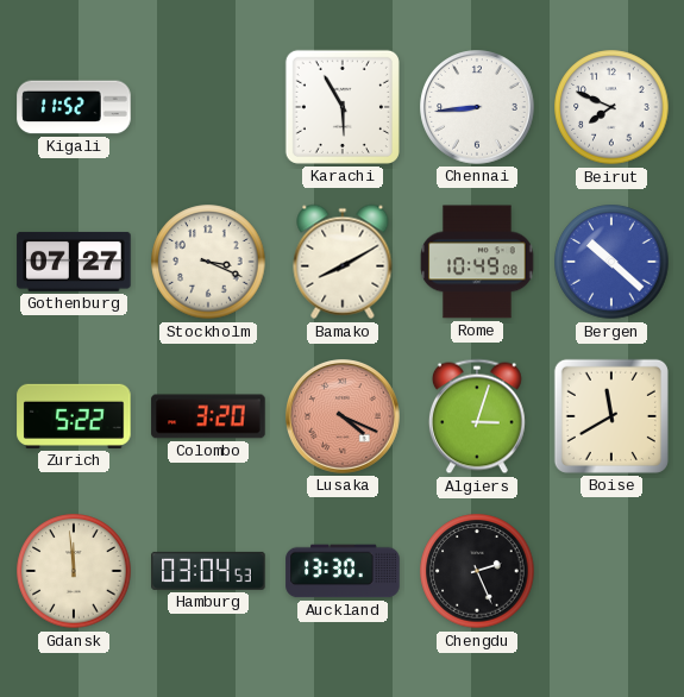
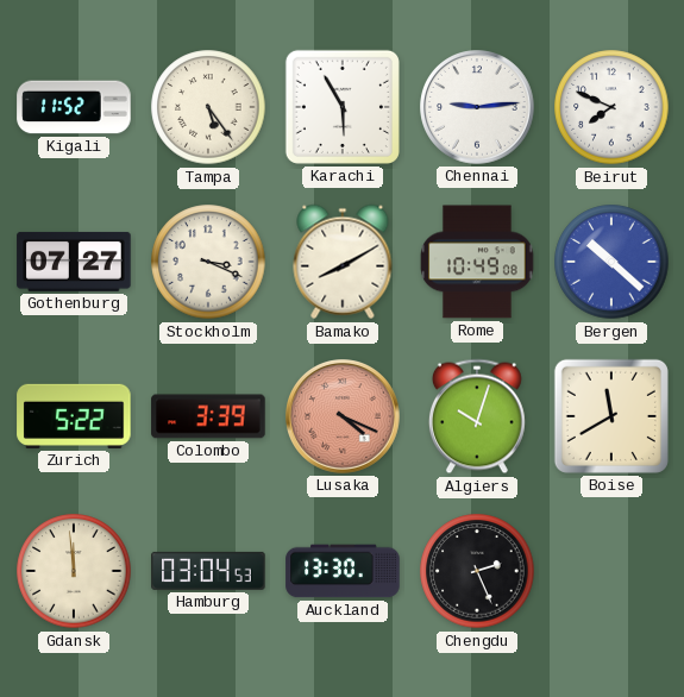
Tampa: none -> 5:24 (208, 107)
Chennai: 8:44 -> 9:14 (477, 107)
Colombo: 3:20 -> 3:39 (208, 416)
Algiers: 3:03 -> 10:03 (477, 416)
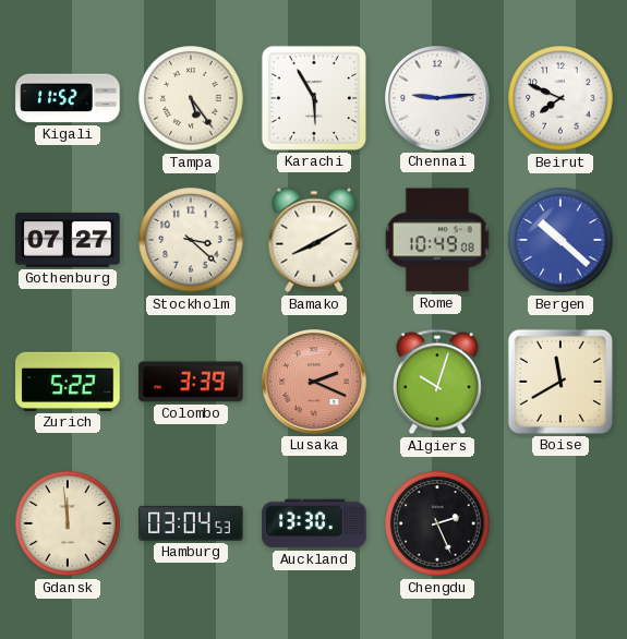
Stockholm: 3:19 -> 3:22 (191, 240)
Lusaka: 4:19 -> 2:19 (314, 382)
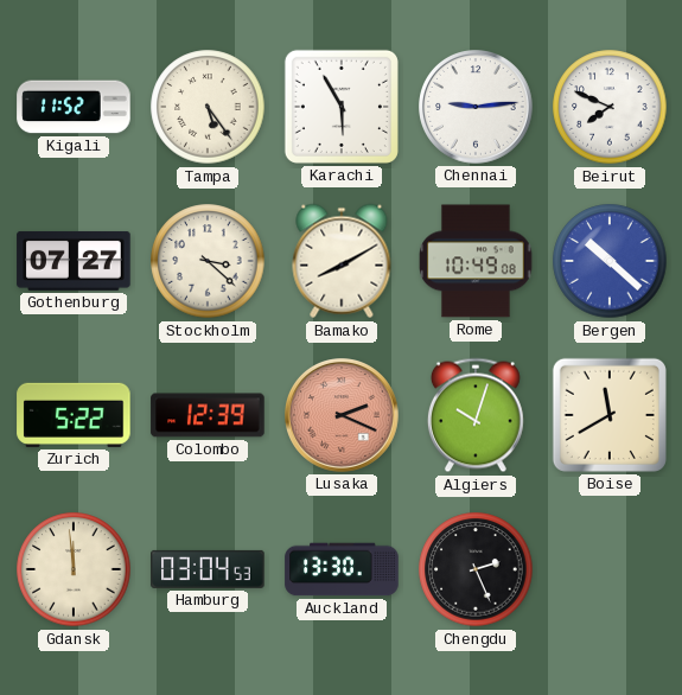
Colombo: 3:39 -> 12:39 (208, 415)
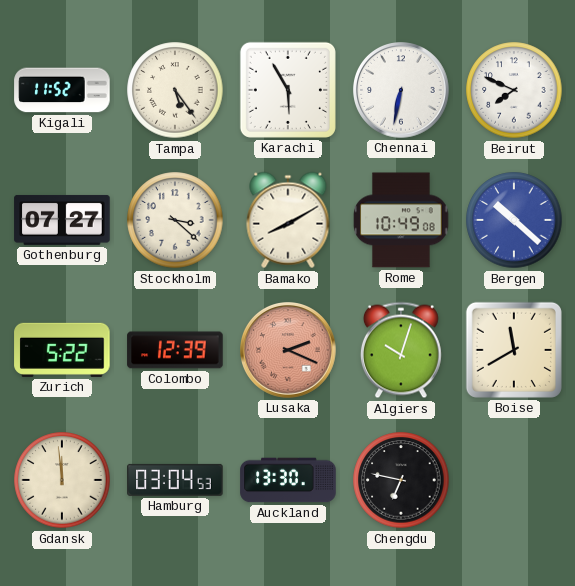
Chennai: 9:14 -> 6:32 (401, 90)
Chengdu: 2:26 -> 6:47 (401, 480)
